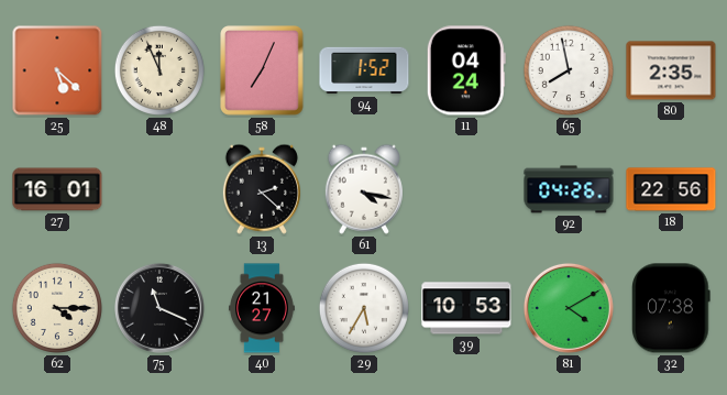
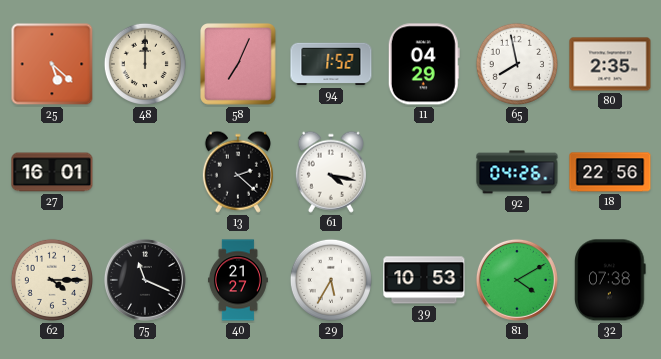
48: 11:56 -> 12:00 (145, 64)
11: 04:24 -> 04:29 (424, 64)
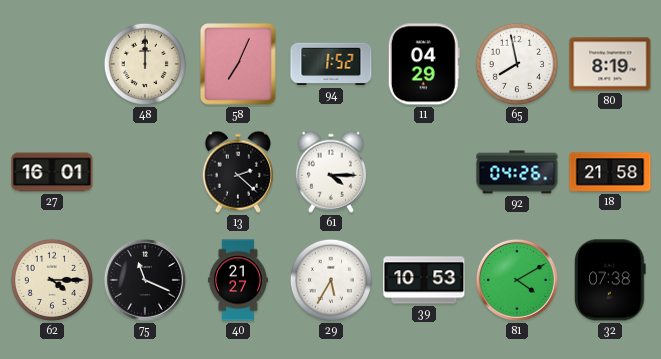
25: 5:22 -> none (52, 64)
80: 2:35 -> 8:19 (610, 64)
61: 4:17 -> 4:15 (331, 172)
18: 22:56 -> 21:58 (610, 172)
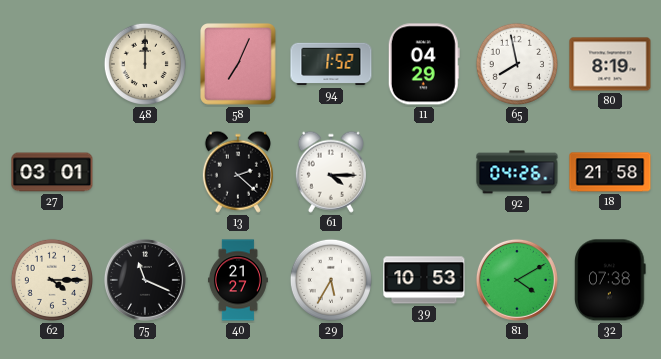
27: 16:01 -> 03:01 (52, 172)
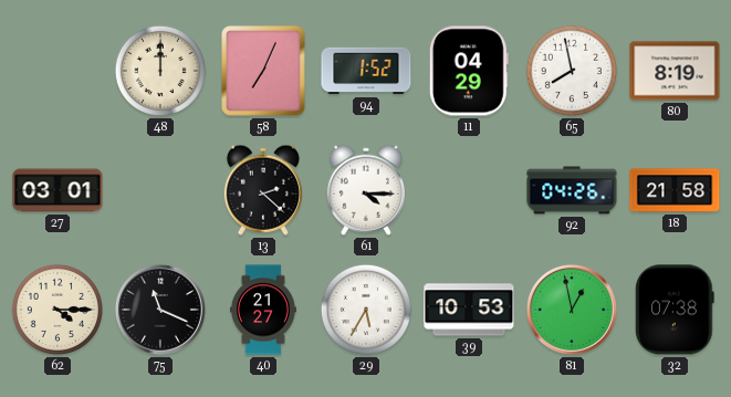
81: 4:10 -> 12:58 (572, 310)
